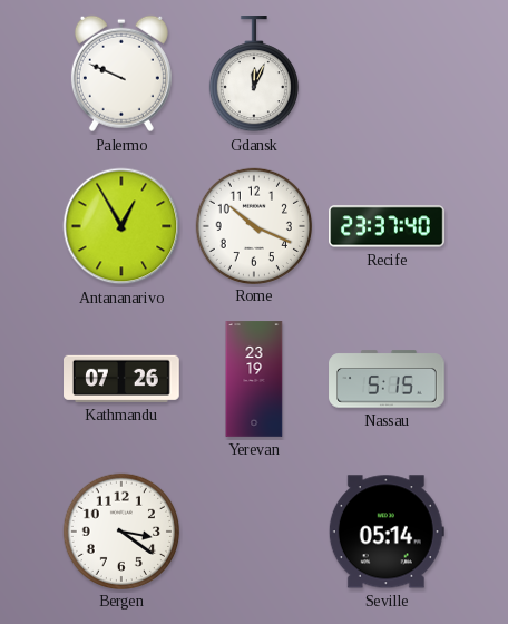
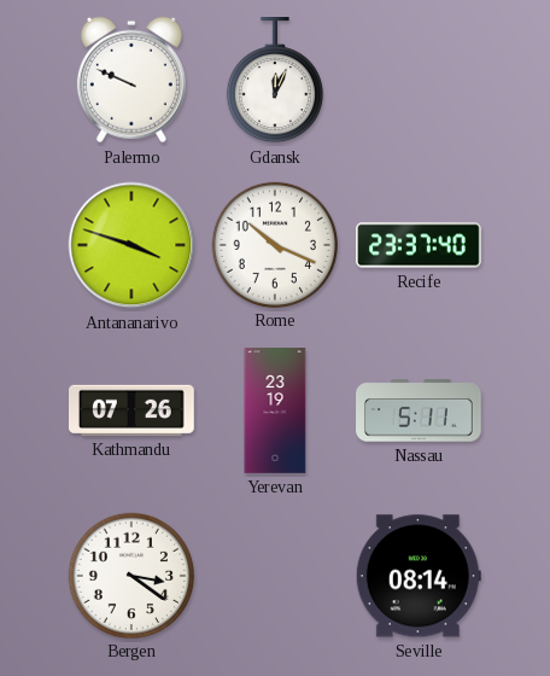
Antananarivo: 12:55 -> 3:48 (131, 245)
Nassau: 5:15 -> 5:11 (419, 410)
Seville: 05:14 -> 08:14 (419, 576)
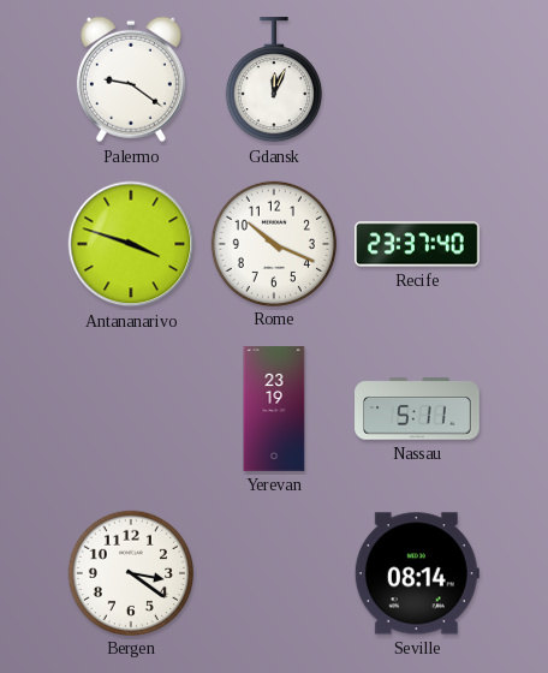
Palermo: 9:49 -> 9:21 (131, 79)
Kathmandu: 07:26 -> none (133, 410)
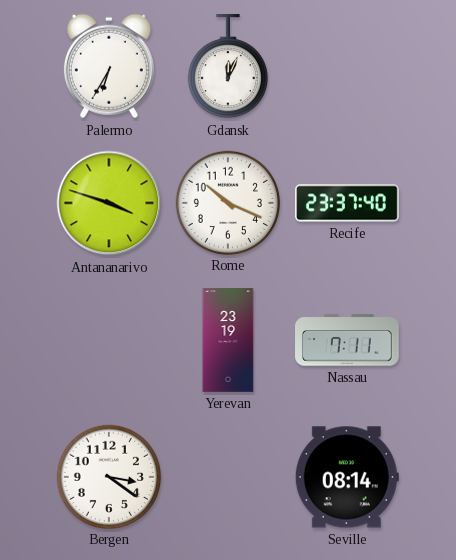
Palermo: 9:21 -> 6:35 (109, 66)
Nassau: 5:11 -> 7:11 (347, 340)
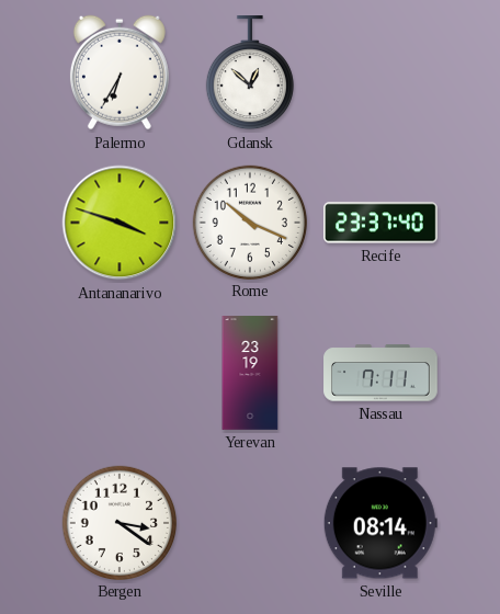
Gdansk: 12:04 -> 12:52 (250, 73)
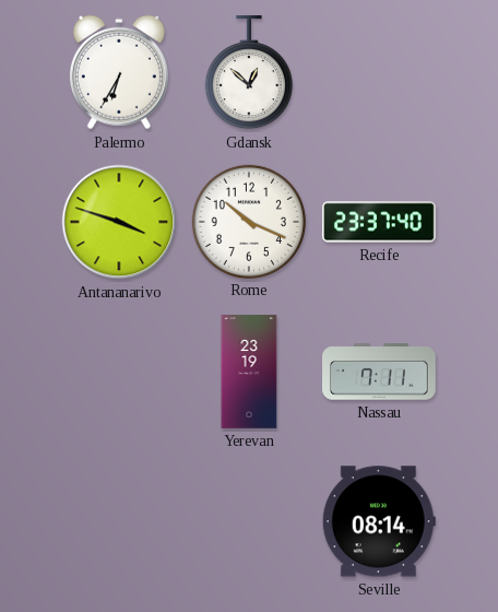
Bergen: 3:21 -> none (118, 522)
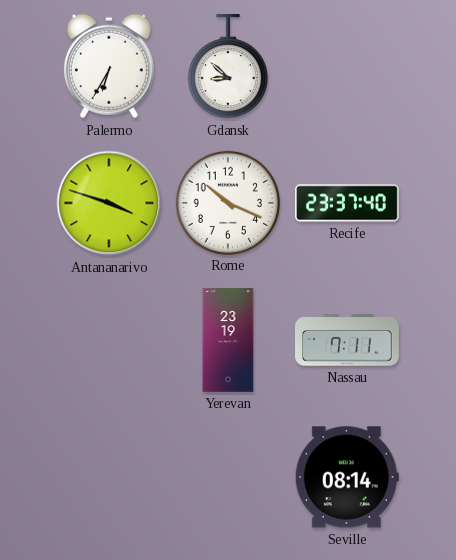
Gdansk: 12:52 -> 8:52 (228, 67)
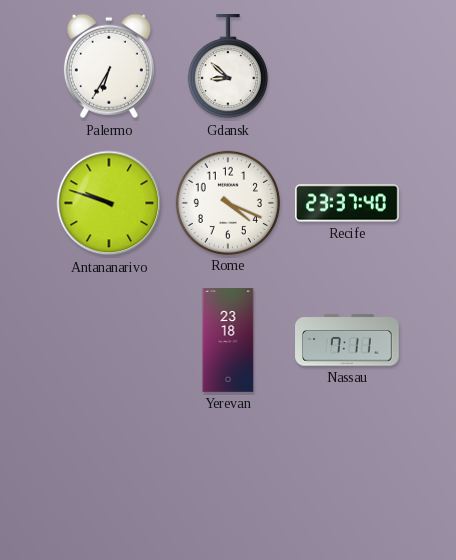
Antananarivo: 3:48 -> 9:48 (109, 203)
Rome: 10:19 -> 4:19 (227, 202)
Yerevan: 23:19 -> 23:18 (228, 340)
Seville: 08:14 -> none (347, 477)
